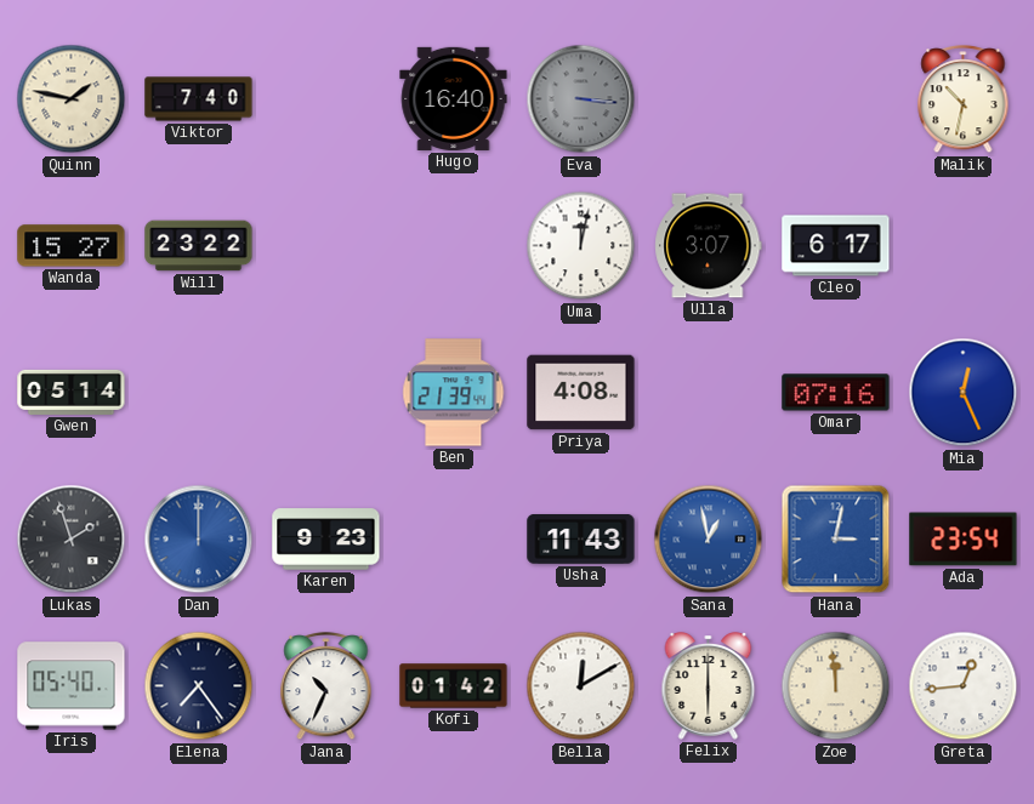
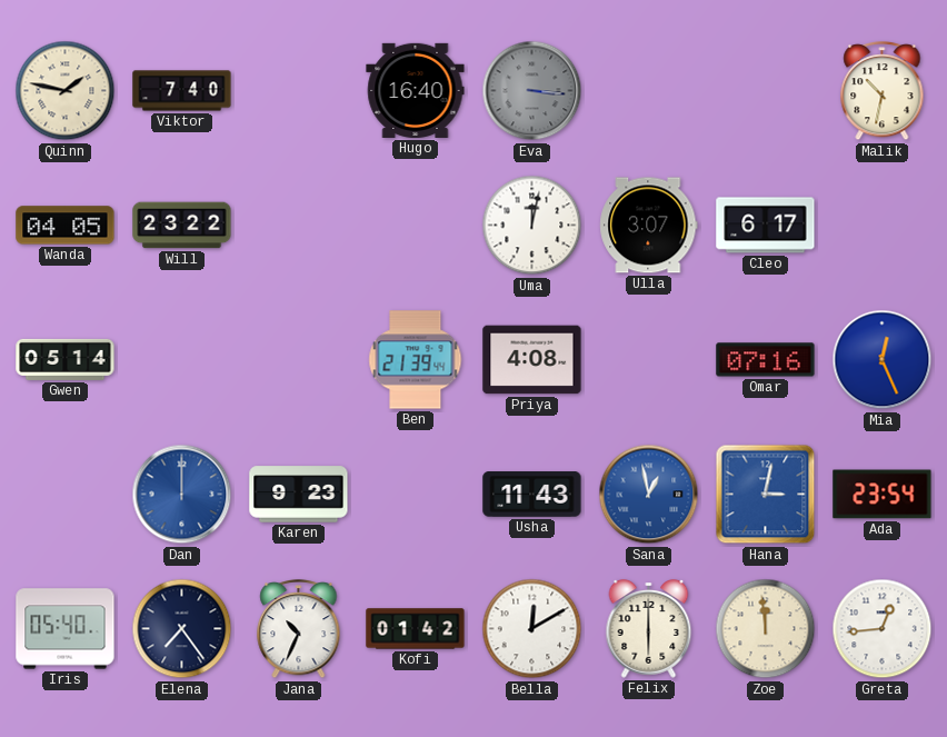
Wanda: 15:27 -> 04:05 (66, 226)
Lukas: 1:57 -> none (72, 540)
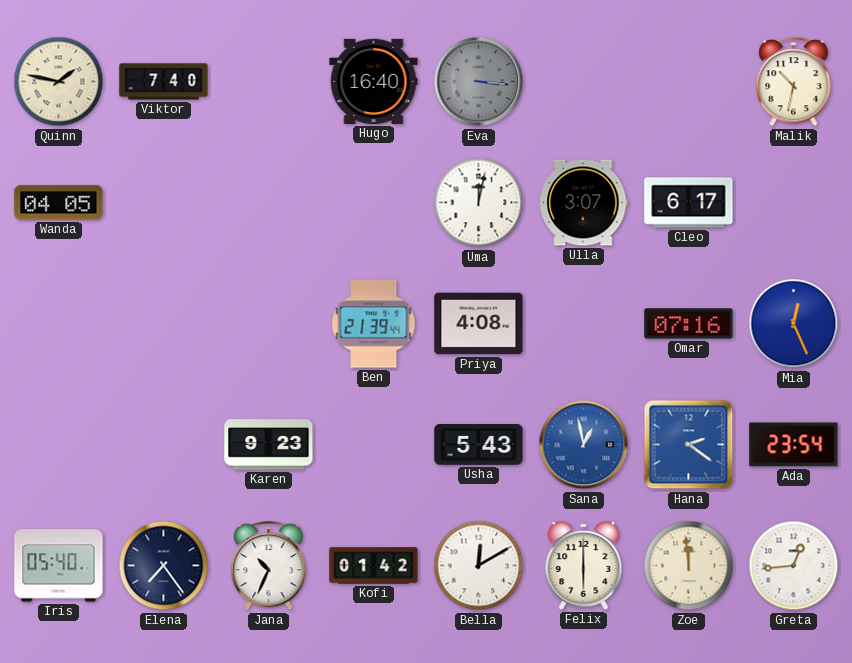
Will: 23:22 -> none (182, 226)
Gwen: 05:14 -> none (66, 359)
Dan: 12:00 -> none (182, 495)
Usha: 11:43 -> 5:43 (479, 445)
Hana: 3:02 -> 2:21 (689, 445)
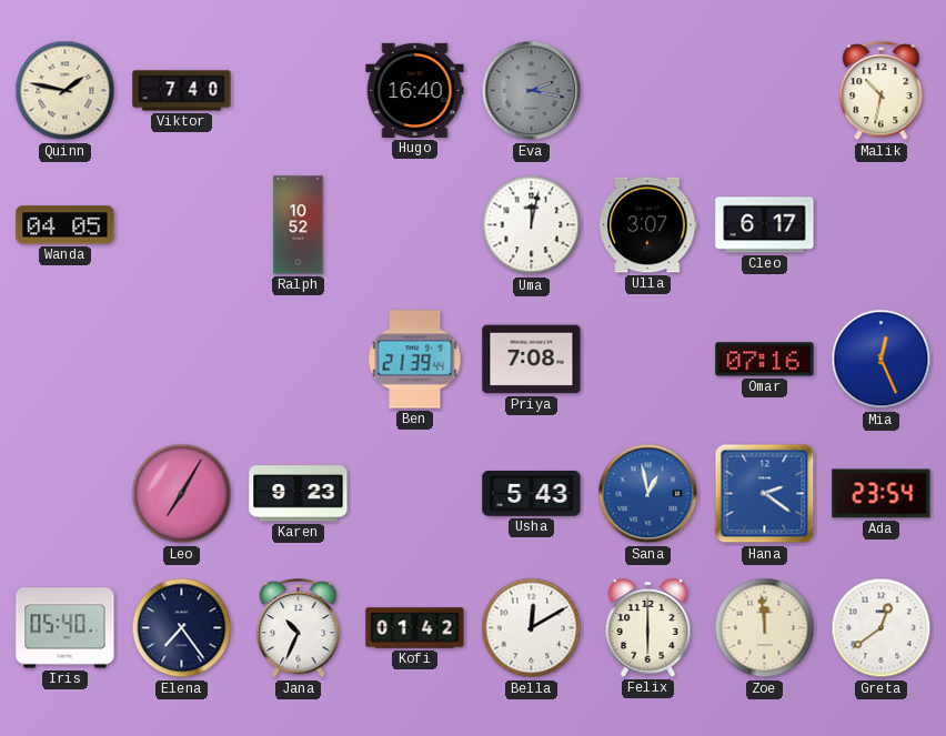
Eva: 3:16 -> 2:17 (532, 91)
Ralph: none -> 10:52 (299, 225)
Priya: 4:08 -> 7:08 (532, 360)
Leo: none -> 7:05 (182, 494)
Greta: 12:44 -> 12:39 (882, 628)
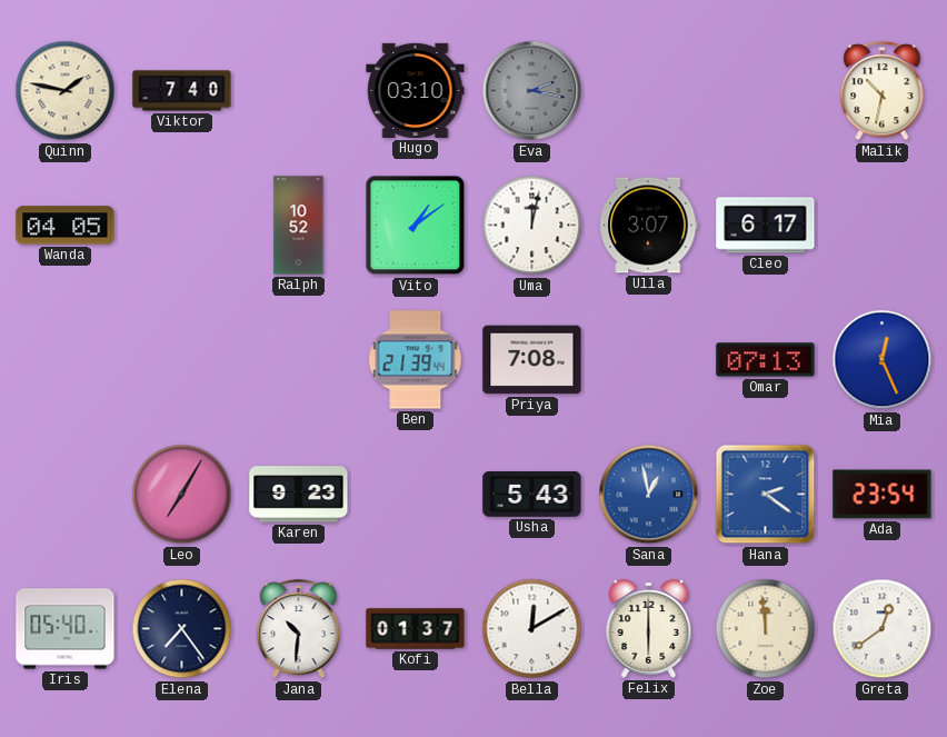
Hugo: 16:40 -> 03:10 (416, 90)
Vito: none -> 1:09 (416, 226)
Omar: 07:16 -> 07:13 (766, 360)
Jana: 10:34 -> 10:31 (299, 630)
Kofi: 01:42 -> 01:37 (416, 629)
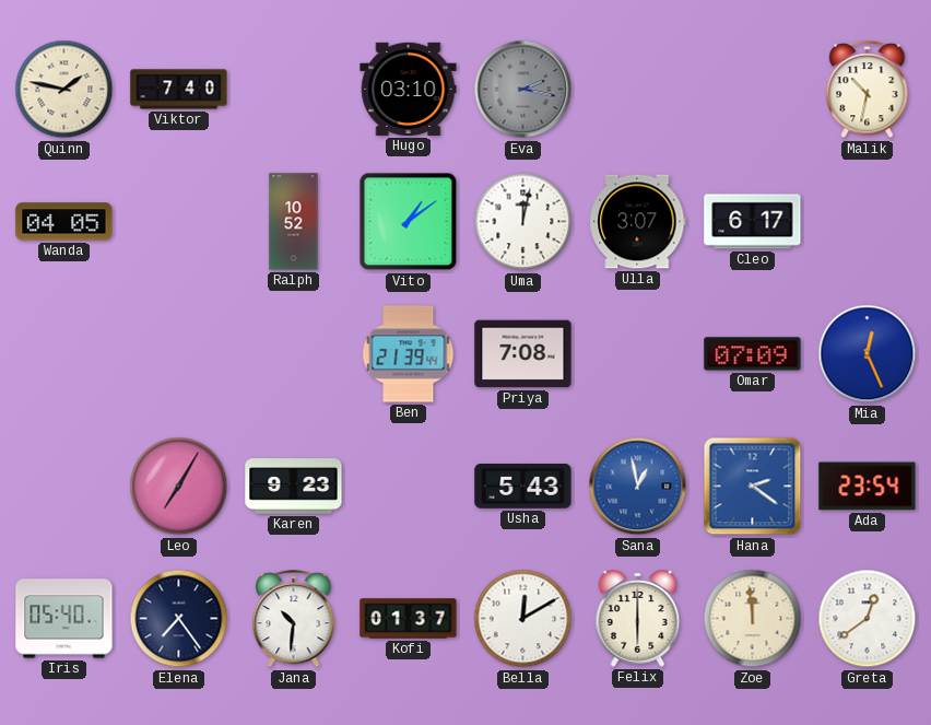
Omar: 07:13 -> 07:09 (753, 354)
